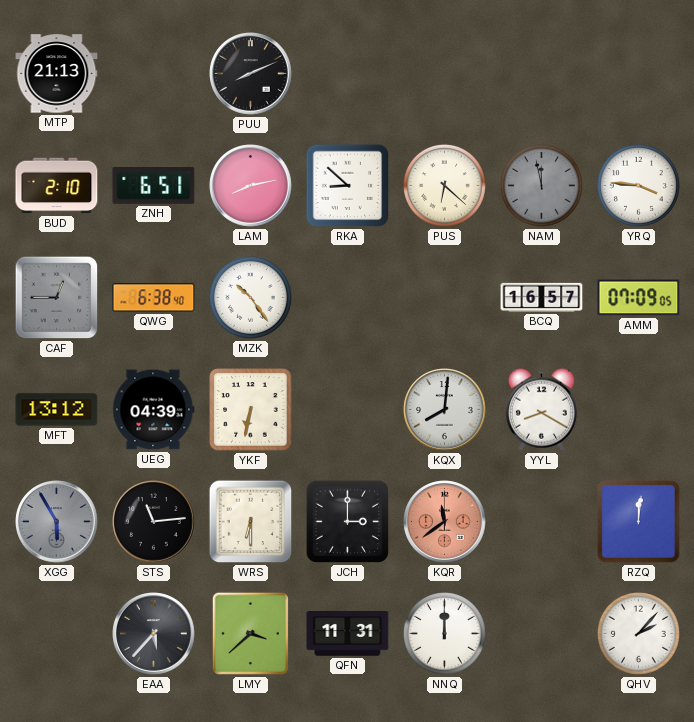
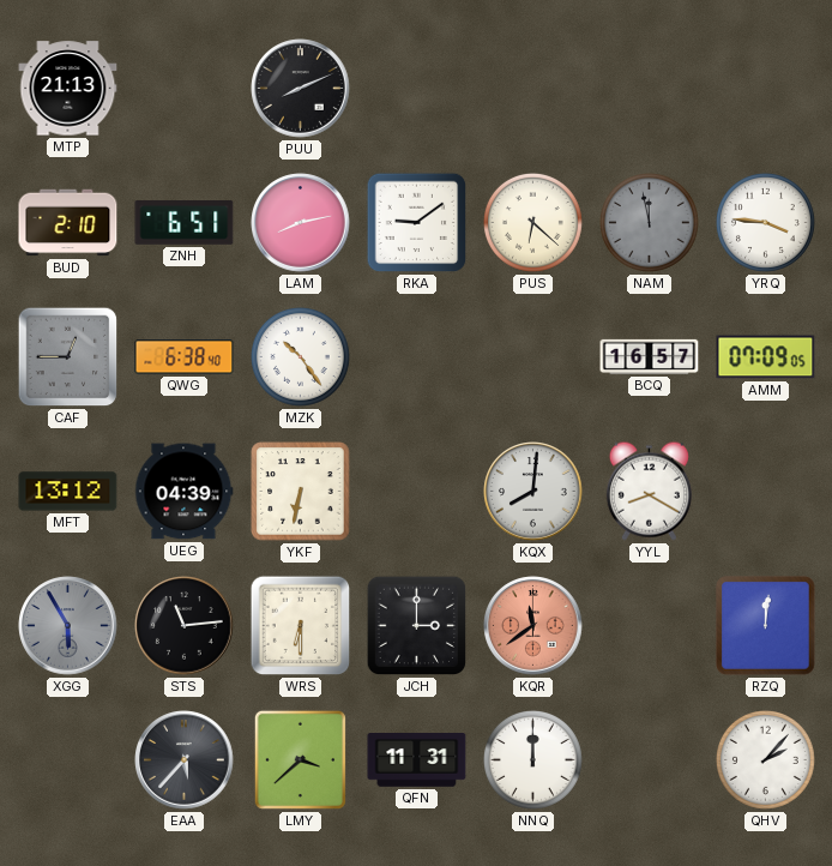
RKA: 8:52 -> 9:09 (417, 223)
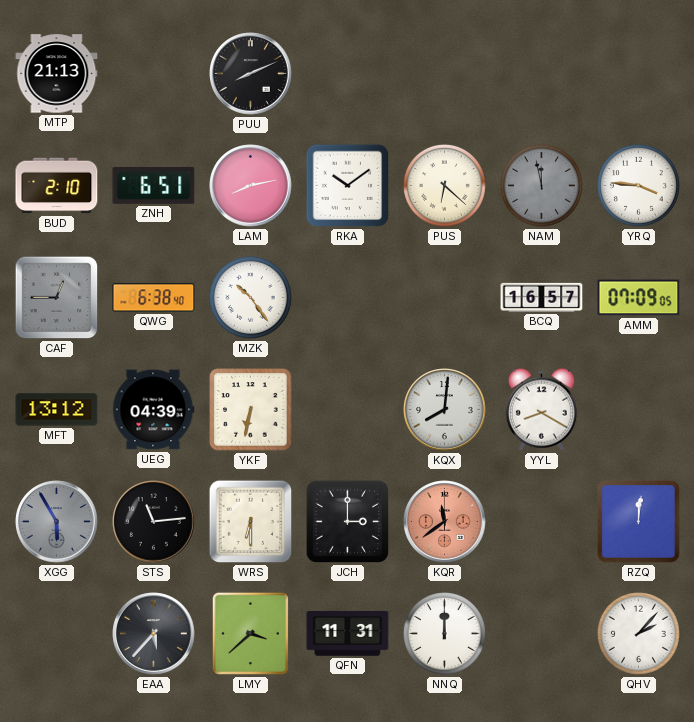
RKA: 9:09 -> 10:09 (348, 186)
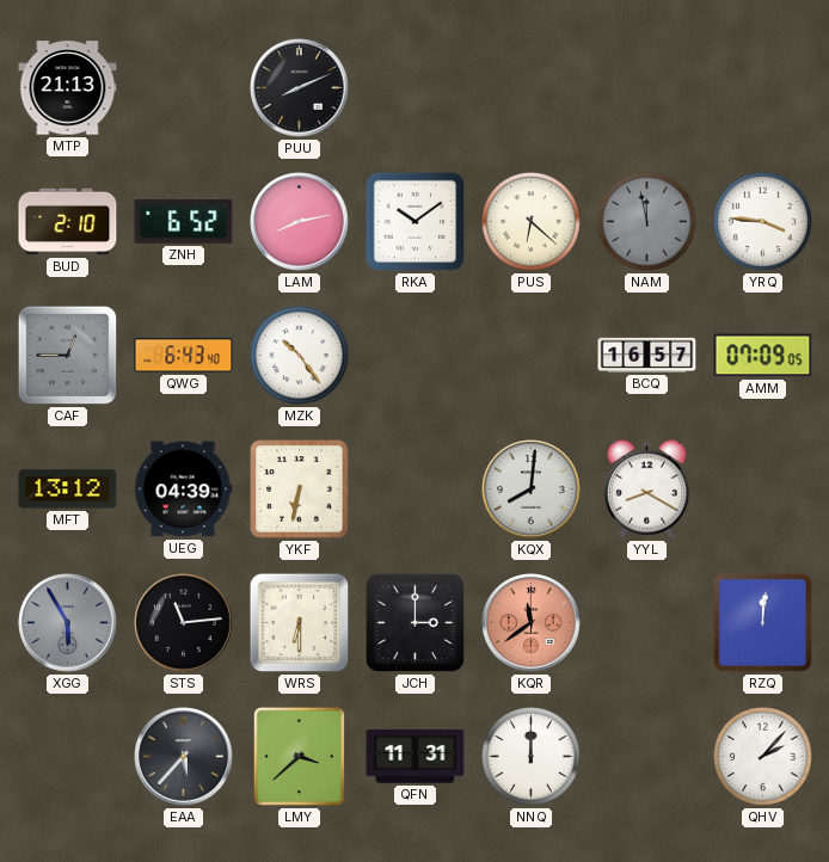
ZNH: 6:51 -> 6:52 (184, 222)
QWG: 6:38 -> 6:43 (184, 356)
